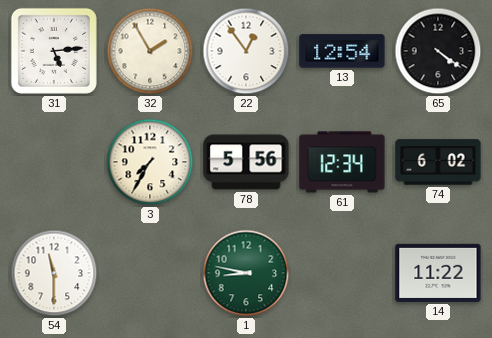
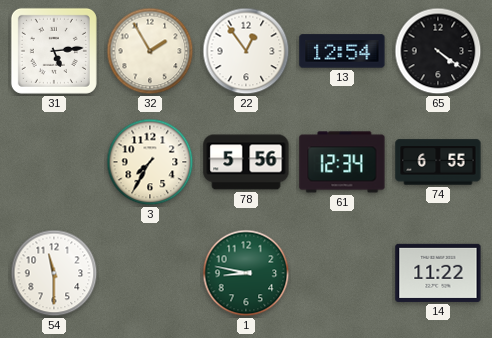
74: 6:02 -> 6:55 (438, 162)
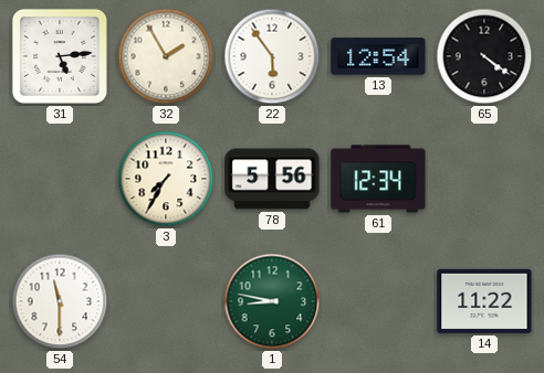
22: 12:54 -> 5:54 (272, 56)
74: 6:55 -> none (438, 162)
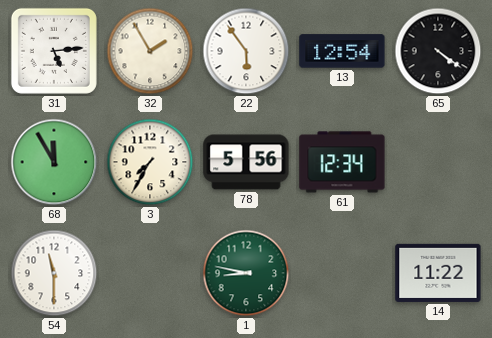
68: none -> 11:55 (54, 162)
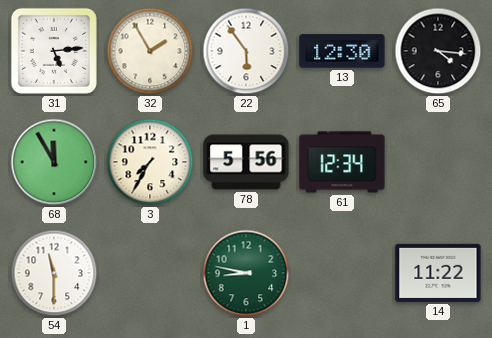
13: 12:54 -> 12:30 (342, 51)
65: 4:21 -> 4:16 (438, 51)
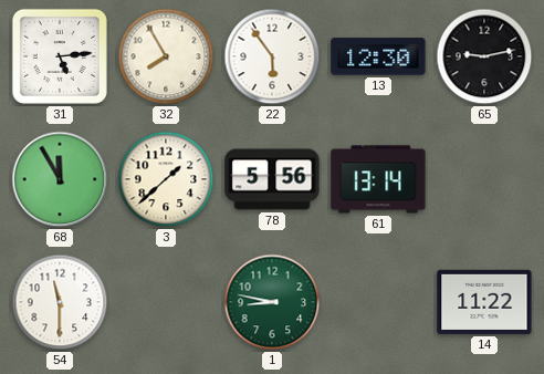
32: 1:55 -> 7:55 (166, 56)
65: 4:16 -> 9:13 (484, 56)
3: 7:35 -> 1:38 (166, 179)
61: 12:34 -> 13:14 (378, 179)
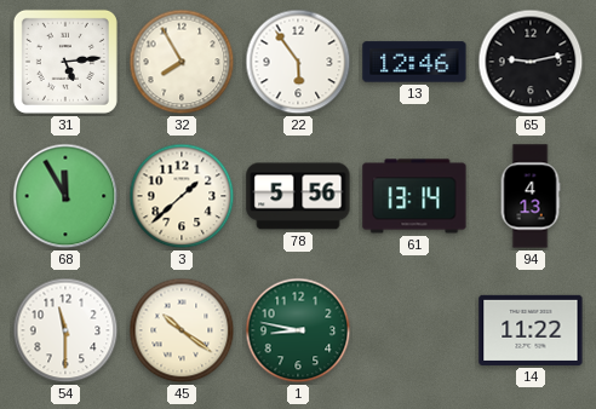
13: 12:30 -> 12:46 (414, 62)
94: none -> 4:13 (531, 196)
45: none -> 10:21 (182, 330)
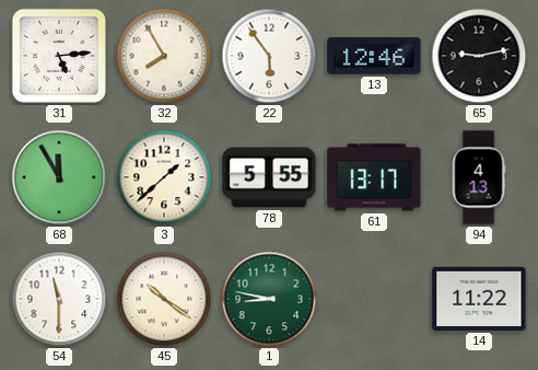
78: 5:56 -> 5:55 (269, 177)
61: 13:14 -> 13:17 (374, 177)
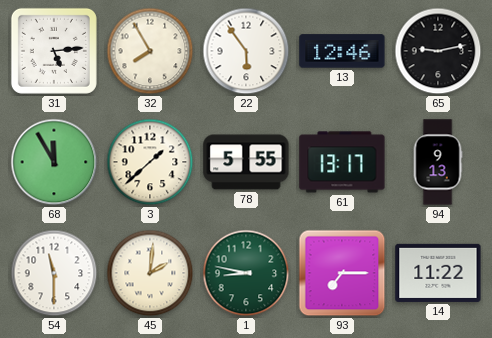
94: 4:13 -> 9:13 (438, 162)
45: 10:21 -> 2:01 (150, 273)
93: none -> 7:15 (342, 273)
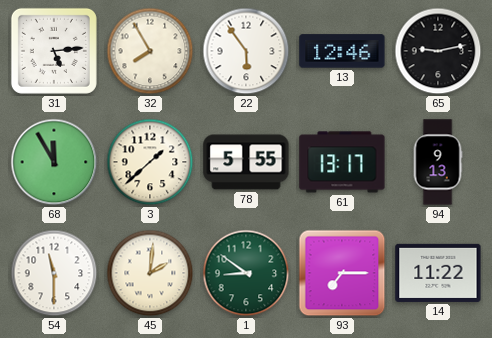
1: 8:47 -> 8:51 (246, 273)
